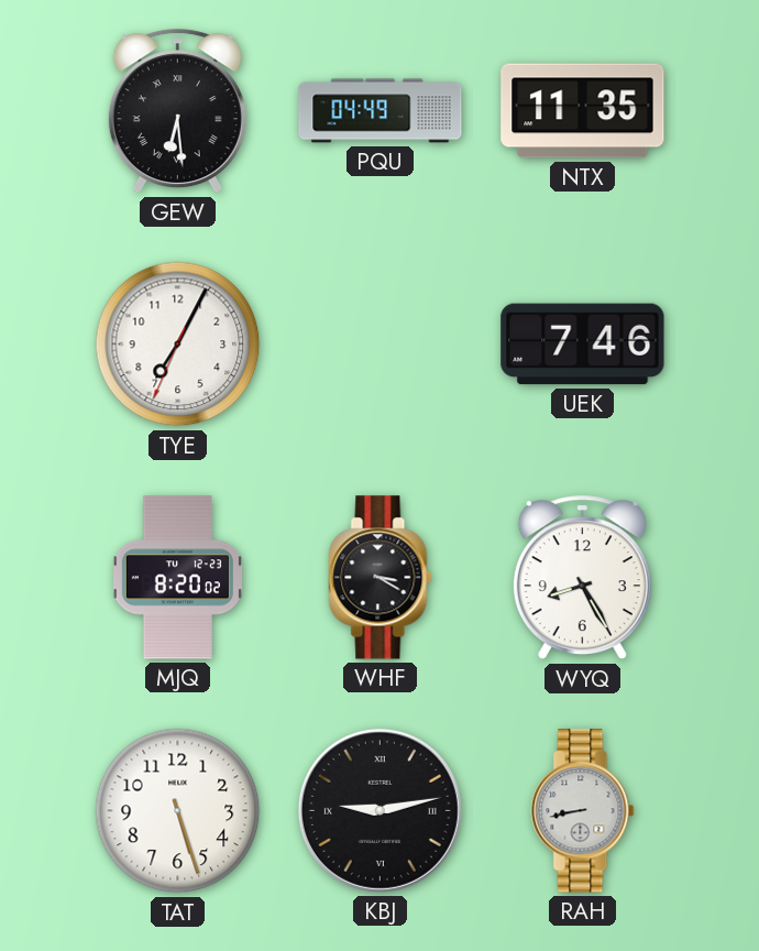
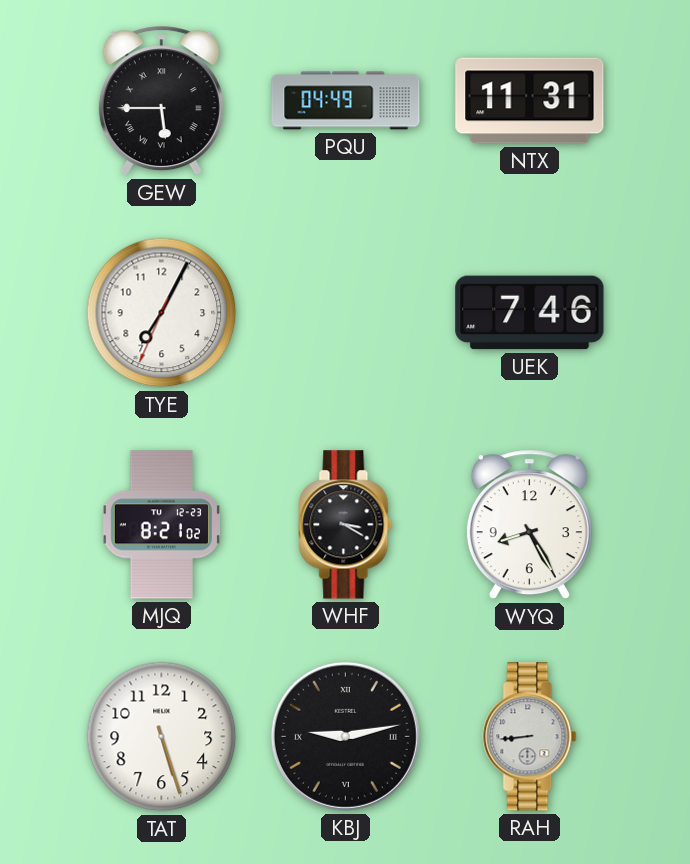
GEW: 6:29 -> 5:45 (161, 101)
NTX: 11:35 -> 11:31 (530, 101)
MJQ: 8:20 -> 8:21 (161, 525)
RAH: 8:43 -> 8:44 (530, 737)
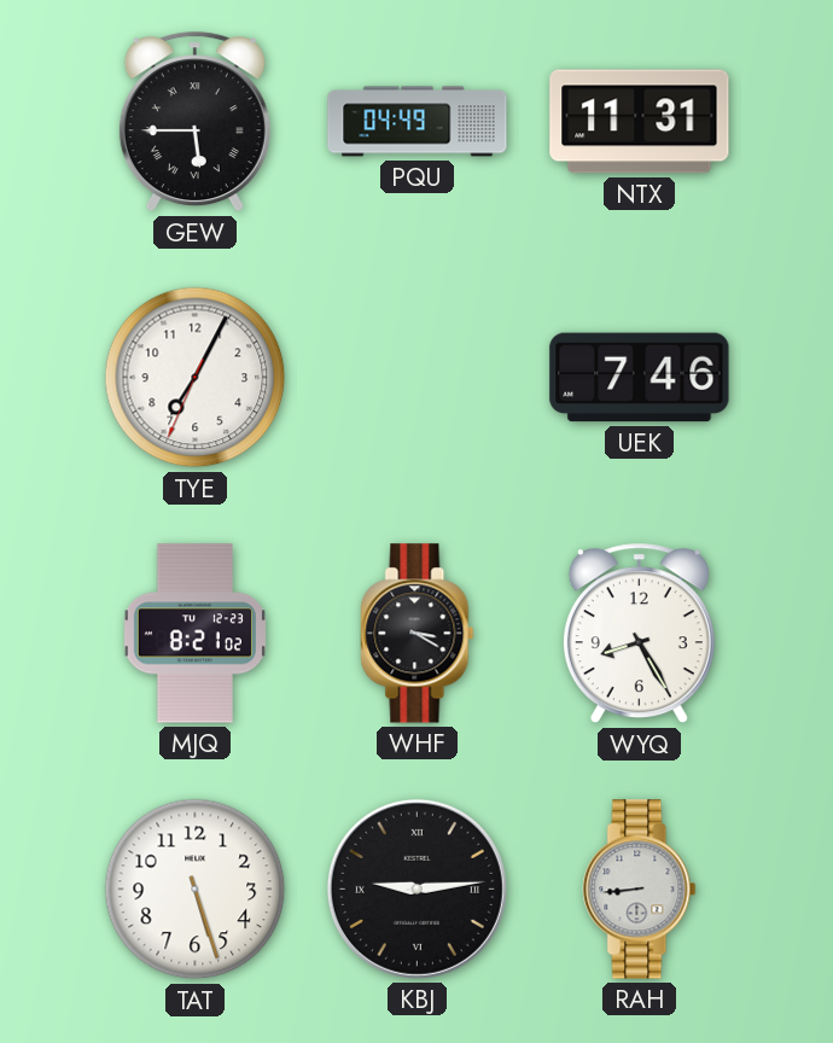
KBJ: 9:13 -> 9:14 (416, 888)
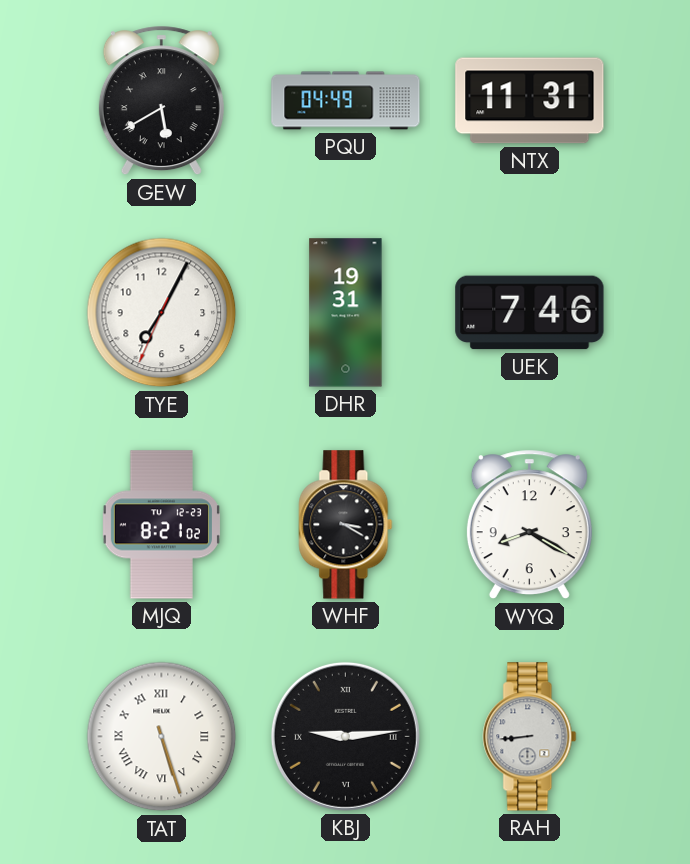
GEW: 5:45 -> 5:40 (161, 101)
DHR: none -> 19:31 (346, 313)
WYQ: 8:25 -> 8:20 (529, 525)
TAT numerals: Arabic -> Roman (162, 737)
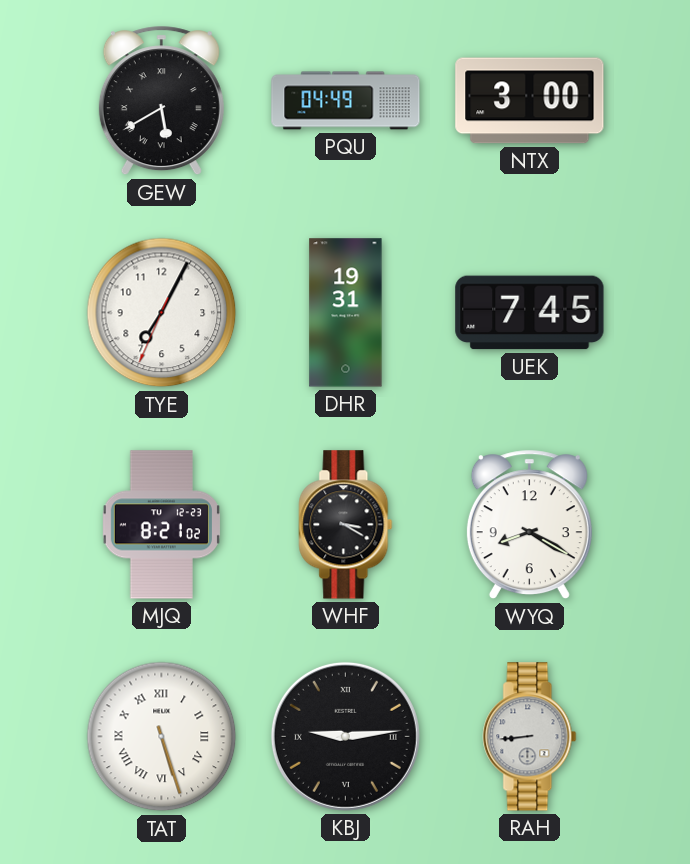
NTX: 11:31 -> 3:00 (530, 101)
UEK: 7:46 -> 7:45 (530, 313)
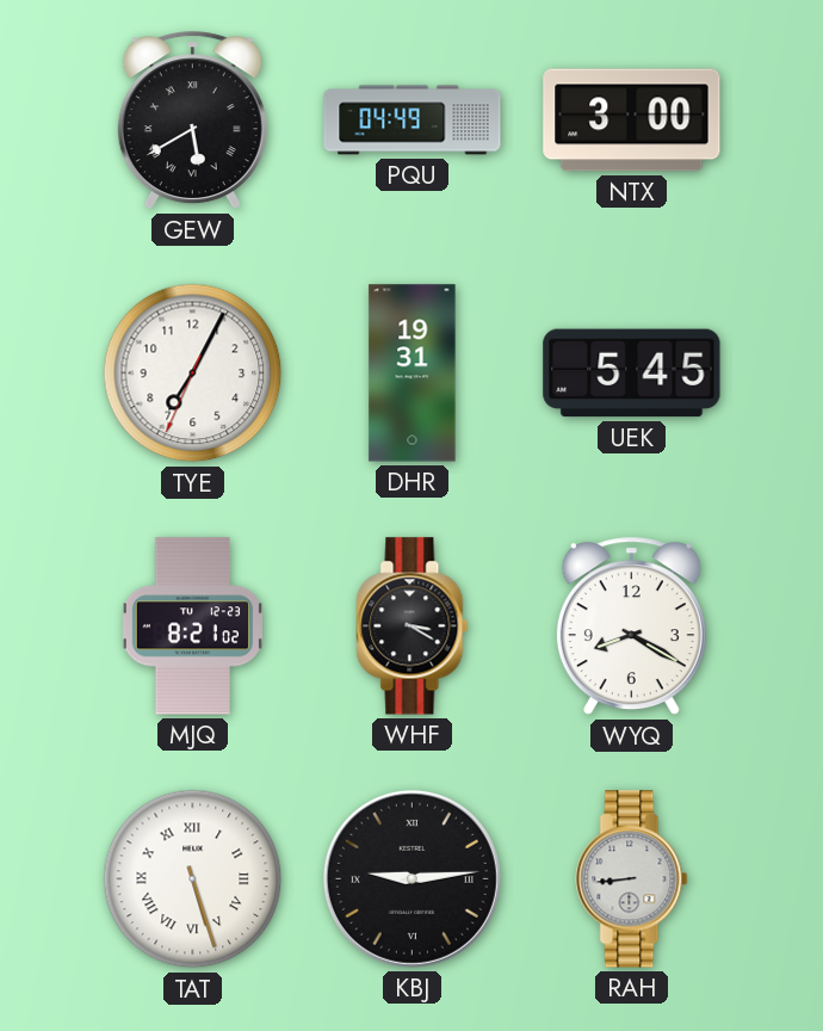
UEK: 7:45 -> 5:45 (632, 373)
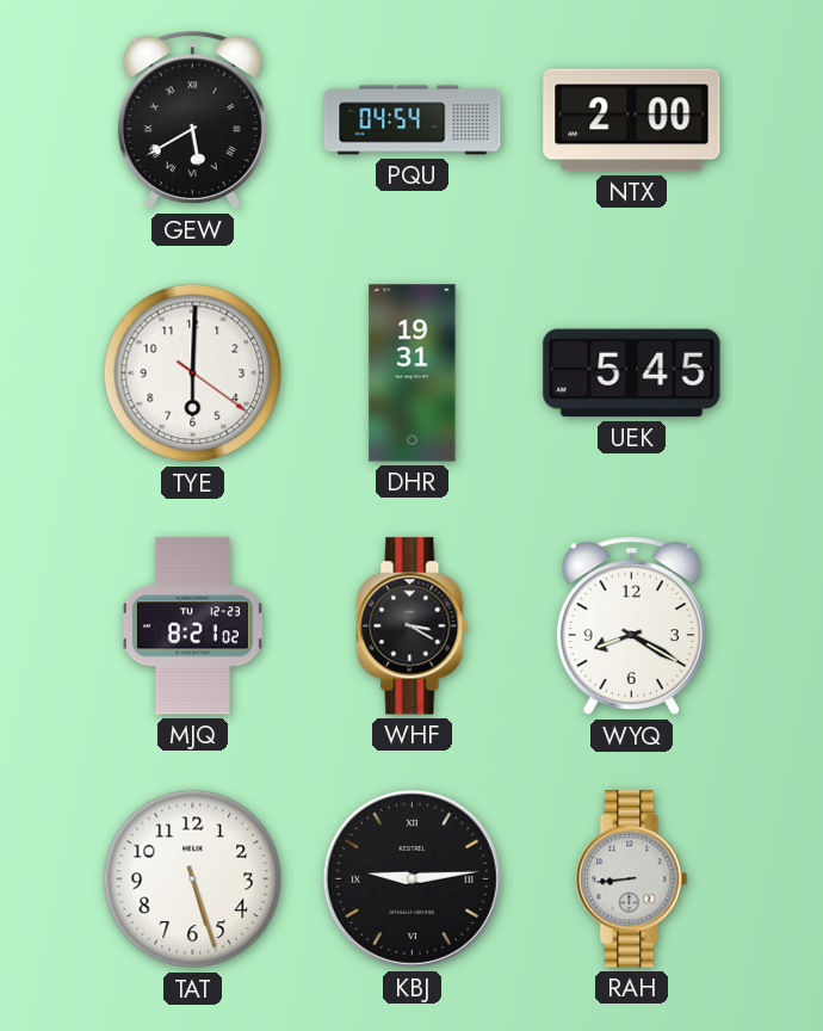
PQU: 04:49 -> 04:54 (413, 121)
NTX: 3:00 -> 2:00 (632, 121)
TYE: 7:04 -> 6:00 (193, 373)
TAT numerals: Roman -> Arabic (193, 879)
